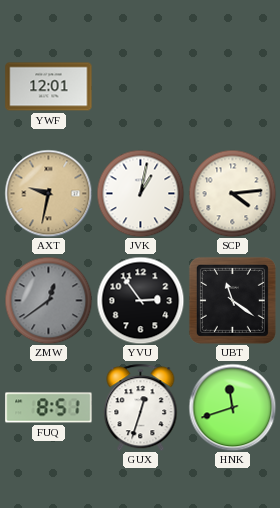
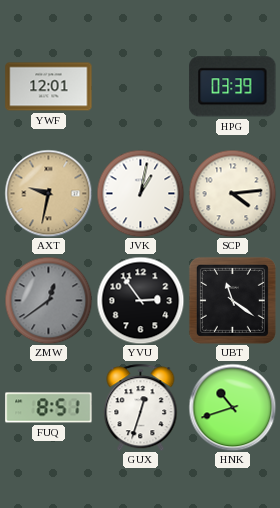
HPG: none -> 03:39 (233, 87)
HNK: 11:42 -> 10:42 (232, 407)
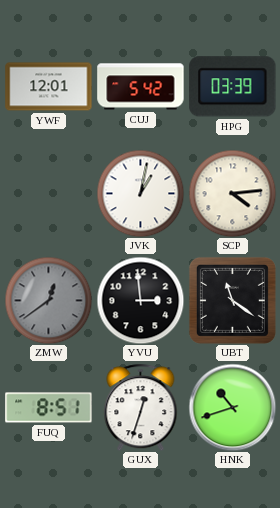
CUJ: none -> 5:42 (141, 87)
AXT: 9:32 -> none (48, 193)
YVU: 2:54 -> 2:59 (140, 300)
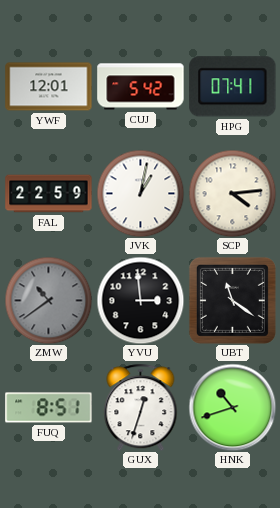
HPG: 03:39 -> 07:41 (233, 87)
FAL: none -> 22:59 (49, 194)
ZMW: 12:39 -> 10:39 (48, 300)
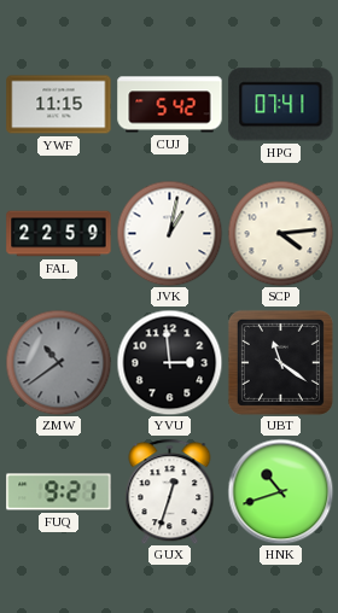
YWF: 12:01 -> 11:15 (59, 105)
FUQ: 8:51 -> 9:21 (59, 492)
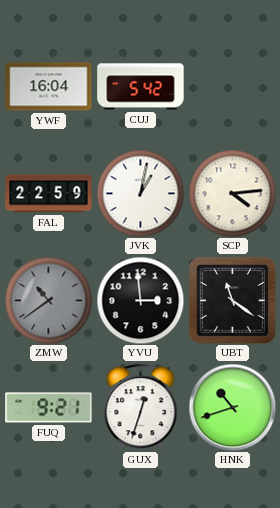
YWF: 11:15 -> 16:04 (49, 87)
HPG: 07:41 -> none (281, 105)
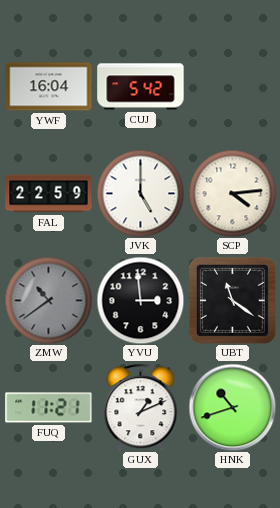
JVK: 1:02 -> 5:00 (140, 193)
FUQ: 9:21 -> 11:21 (49, 408)
GUX: 12:33 -> 1:11 (141, 407)
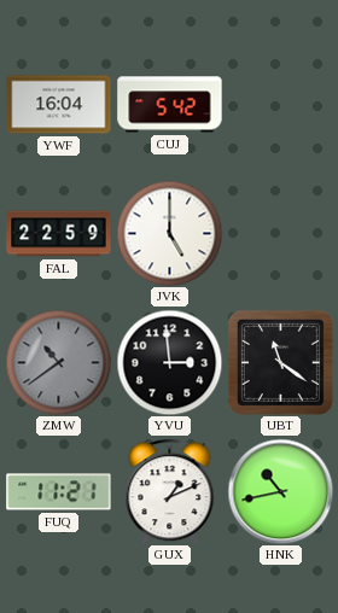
SCP: 4:14 -> none (232, 193)
HNK: 10:42 -> 10:43 (280, 491)
